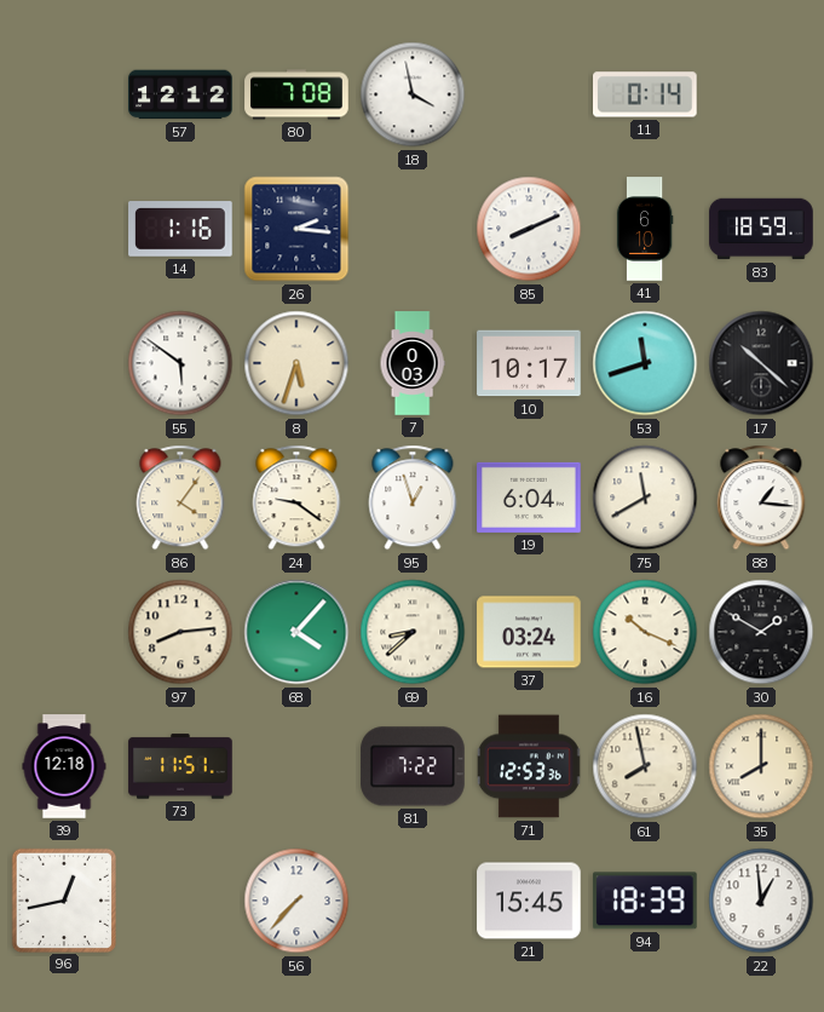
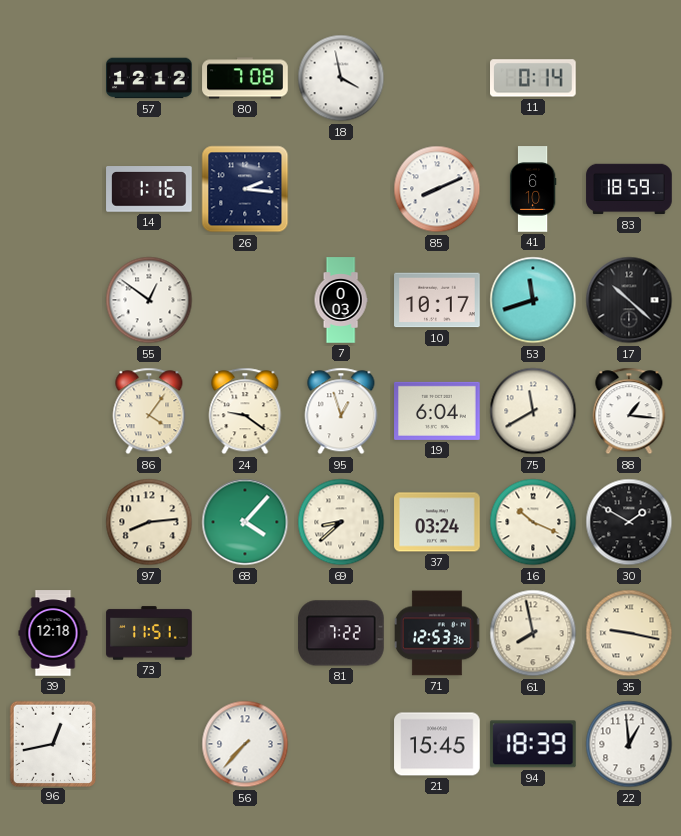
55: 5:51 -> 12:51 (149, 300)
8: 5:33 -> none (296, 363)
35: 8:00 -> 9:17 (629, 633)
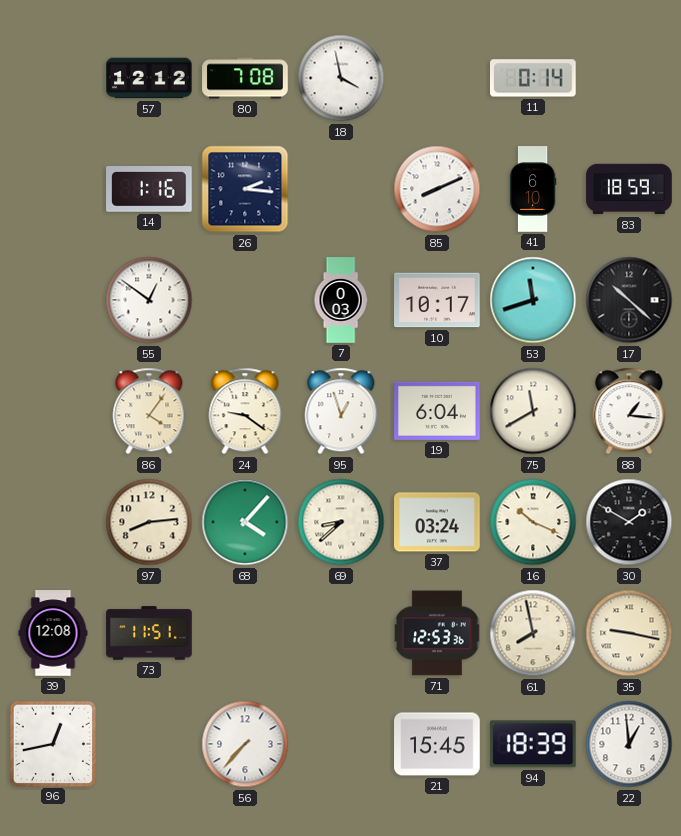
39: 12:18 -> 12:08 (53, 633)
81: 7:22 -> none (341, 633)
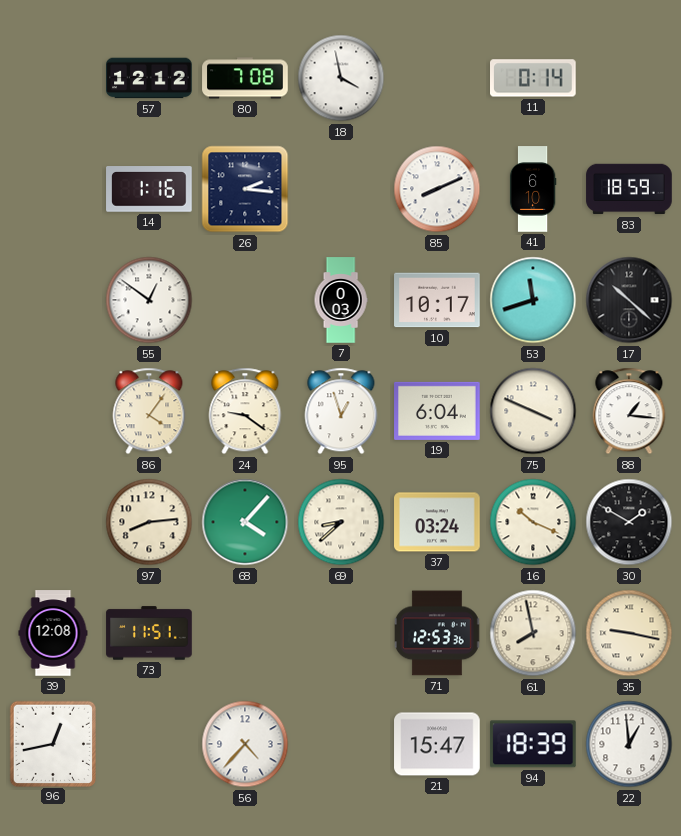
75: 11:40 -> 3:49 (533, 411)
56: 7:37 -> 4:37 (245, 744)
21: 15:45 -> 15:47 (437, 744)
